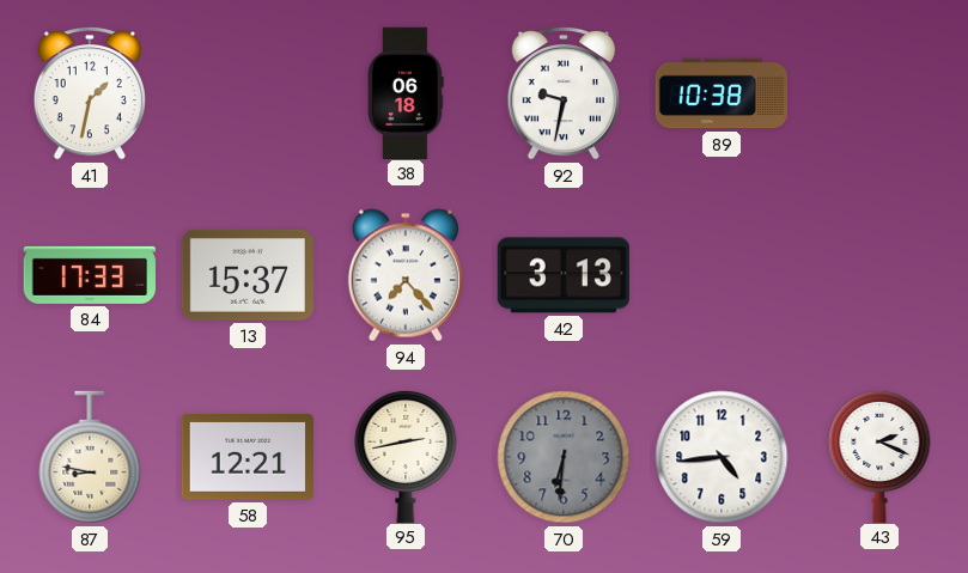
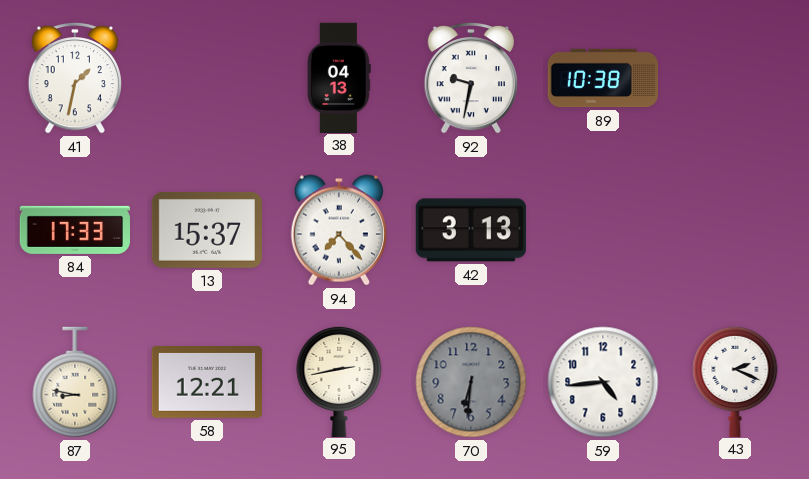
38: 06:18 -> 04:13 (340, 77)
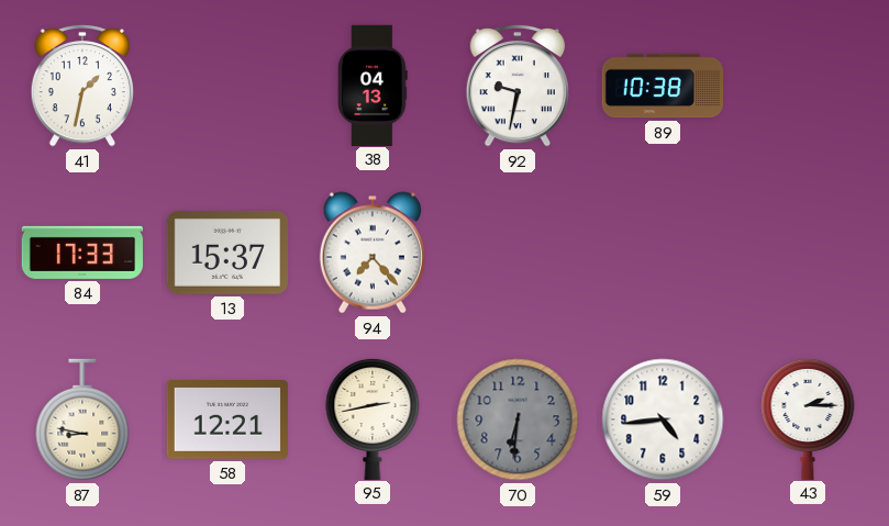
42: 3:13 -> none (471, 230)
43: 2:19 -> 2:15 (808, 418)
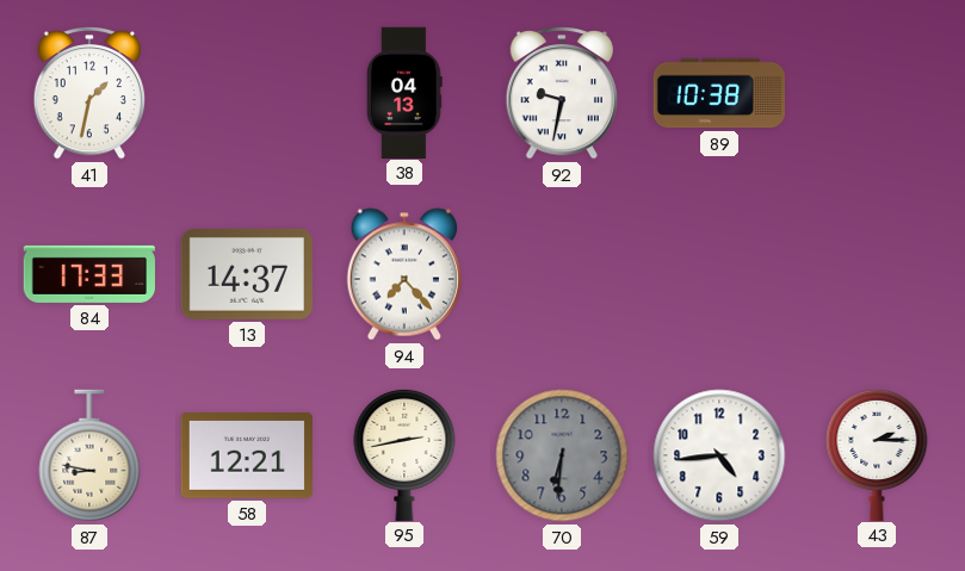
13: 15:37 -> 14:37 (247, 274)
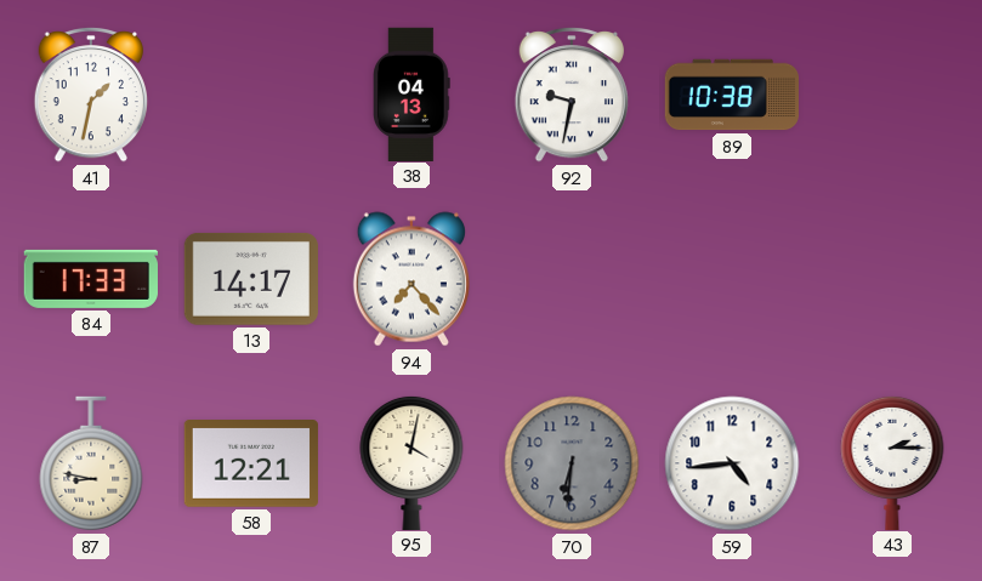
13: 14:37 -> 14:17 (251, 279)
95: 2:43 -> 4:02 (411, 462)
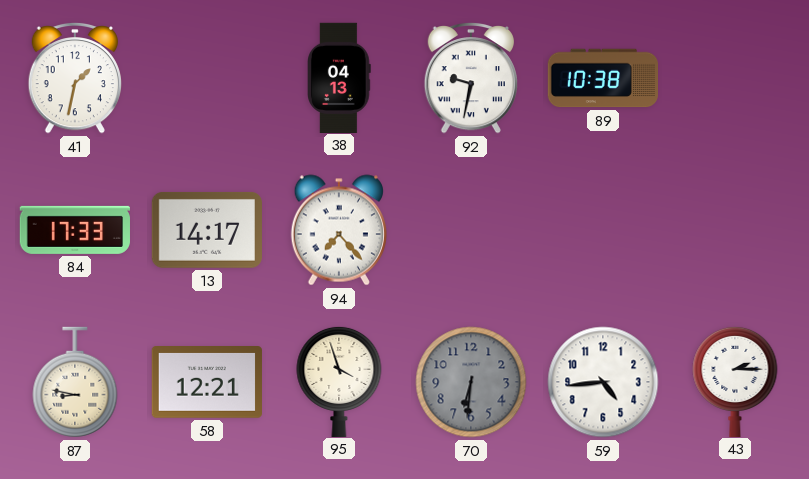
95: 4:02 -> 3:57 (339, 381)
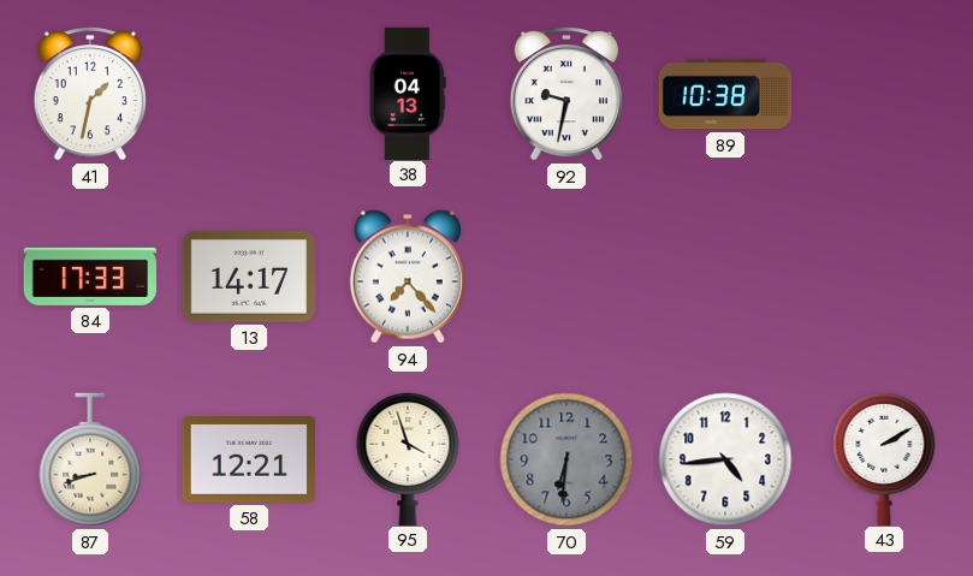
87: 8:47 -> 8:42 (90, 459)
43: 2:15 -> 2:10 (884, 458)
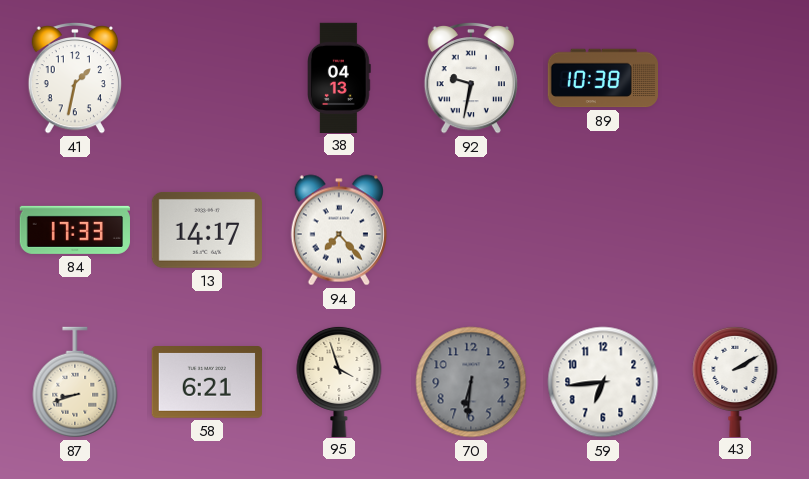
58: 12:21 -> 6:21 (207, 383)
59: 4:44 -> 6:44 (603, 382)
